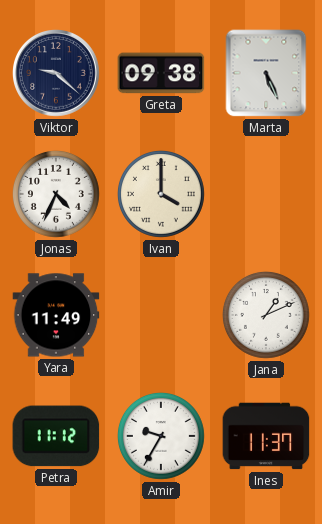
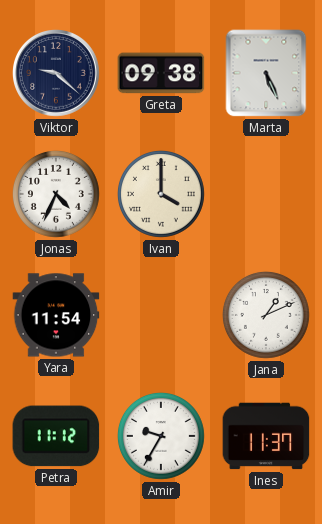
Yara: 11:49 -> 11:54 (56, 315)
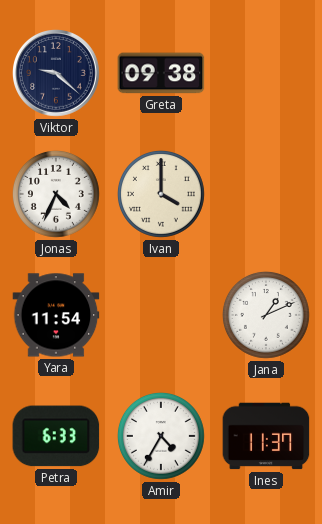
Marta: 5:26 -> none (266, 73)
Petra: 11:12 -> 6:33 (56, 436)
Amir: 9:35 -> 4:35 (161, 436)
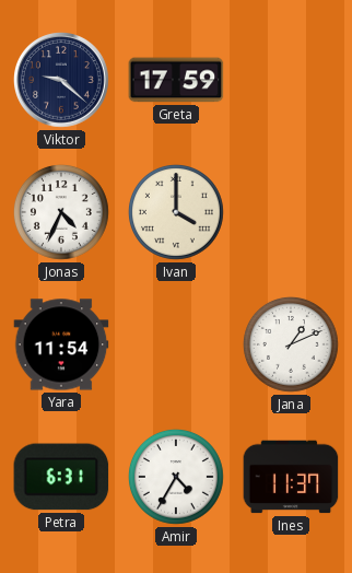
Greta: 09:38 -> 17:59 (176, 80)
Petra: 6:33 -> 6:31 (61, 477)
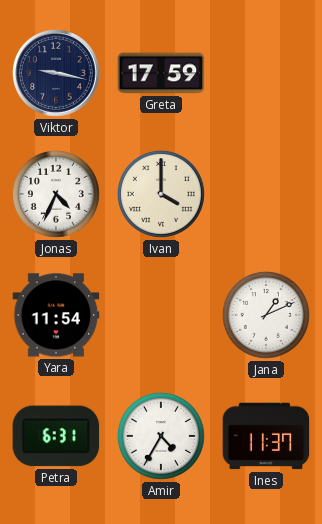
Viktor: 9:22 -> 9:17 (57, 74)
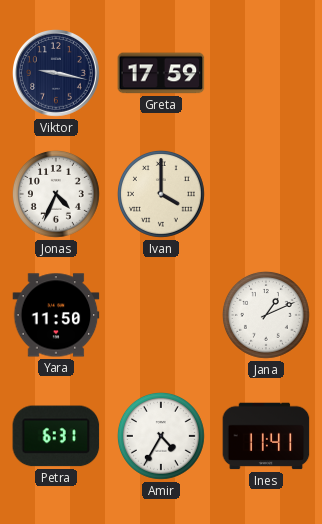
Yara: 11:54 -> 11:50 (56, 315)
Ines: 11:37 -> 11:41 (266, 436)
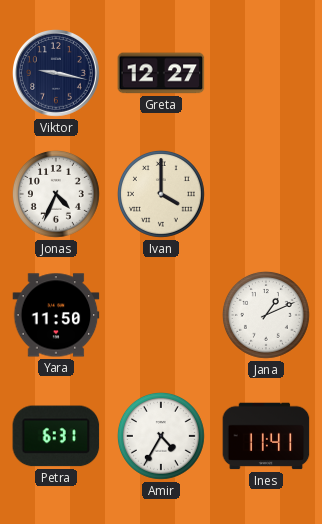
Greta: 17:59 -> 12:27 (161, 73)
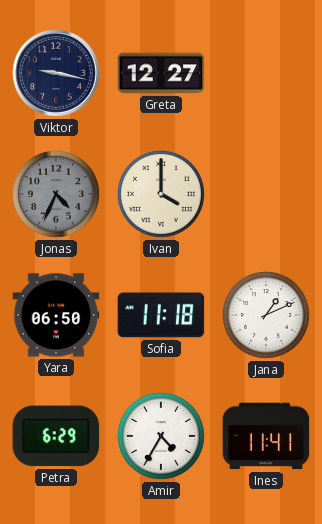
Jonas dial: white -> grey (56, 194)
Yara: 11:50 -> 06:50 (56, 315)
Sofia: none -> 11:18 (161, 315)
Petra: 6:31 -> 6:29 (56, 436)
